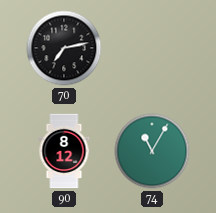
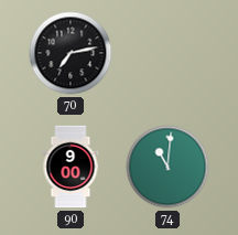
90: 8:12 -> 9:00 (71, 167)
74: 11:05 -> 11:01 (167, 167)
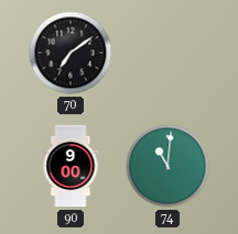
70: 7:13 -> 7:09 (71, 53)
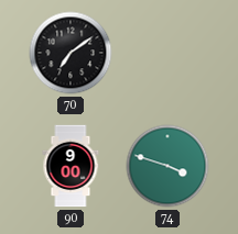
74: 11:01 -> 3:48 (167, 166)
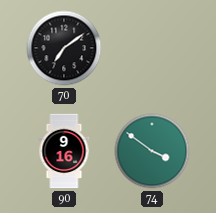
90: 9:00 -> 9:16 (64, 151)
74: 3:48 -> 3:51 (152, 151)
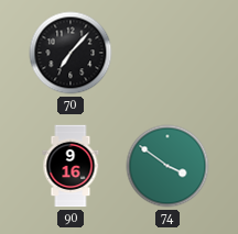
70: 7:09 -> 7:07 (71, 53)
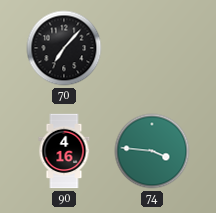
90: 9:16 -> 4:16 (64, 151)
74: 3:51 -> 3:46 (152, 151)
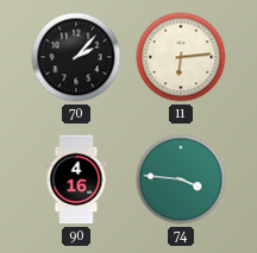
70: 7:07 -> 2:07 (76, 57)
11: none -> 6:14 (181, 57)
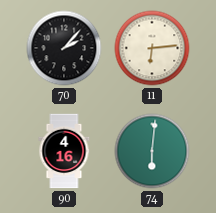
74: 3:46 -> 6:01 (152, 151)
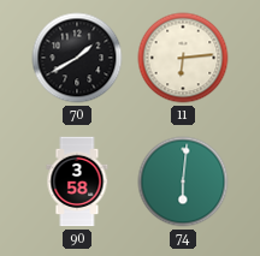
70: 2:07 -> 1:40 (77, 58)
90: 4:16 -> 3:58 (77, 181)
